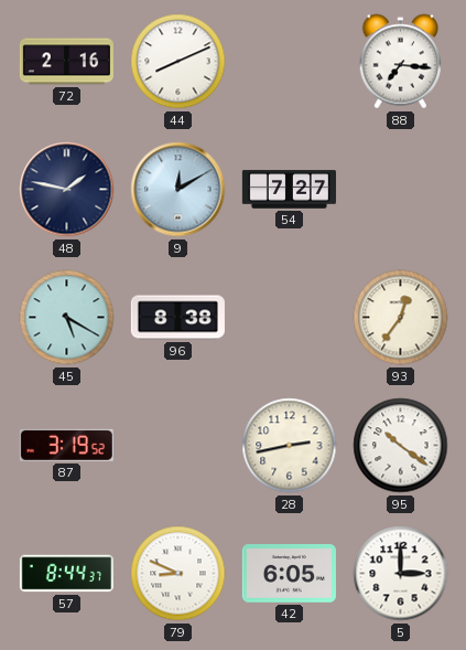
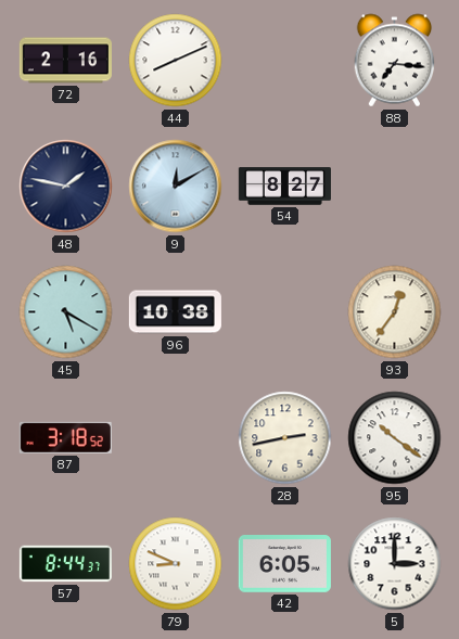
54: 7:27 -> 8:27 (284, 187)
96: 8:38 -> 10:38 (175, 312)
87: 3:19 -> 3:18 (65, 437)
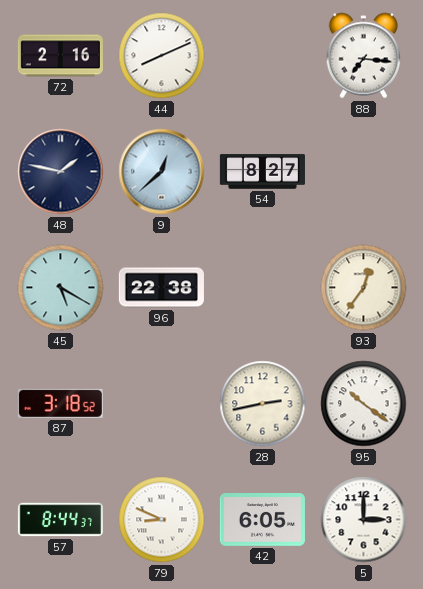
9: 12:10 -> 12:38 (162, 172)
96: 10:38 -> 22:38 (161, 288)
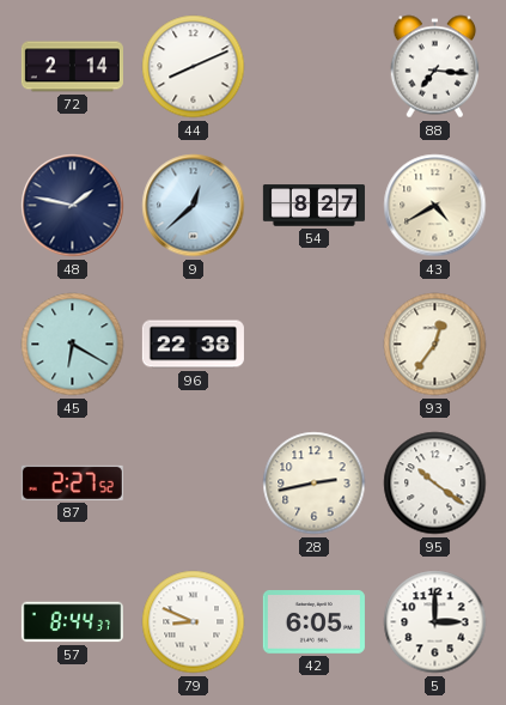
72: 2:16 -> 2:14 (72, 67)
43: none -> 4:40 (435, 206)
45: 5:20 -> 6:20 (73, 345)
87: 3:18 -> 2:27 (72, 482)
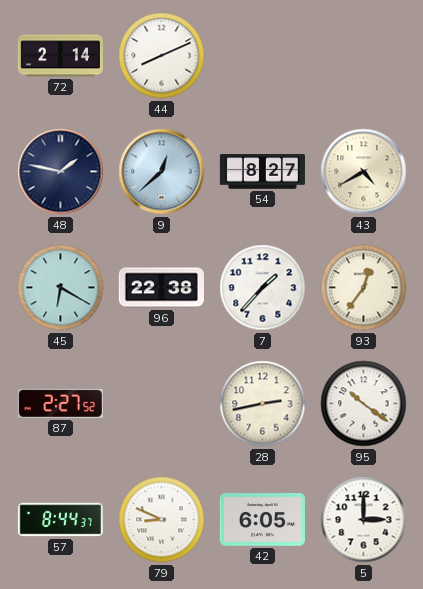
88: 7:16 -> none (435, 67)
7: none -> 1:37 (263, 288)
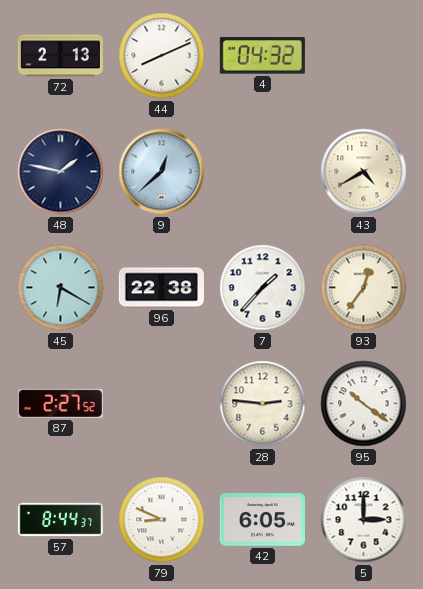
72: 2:14 -> 2:13 (60, 56)
4: none -> 04:32 (262, 56)
54: 8:27 -> none (262, 172)
28: 2:43 -> 2:46 (263, 404)
